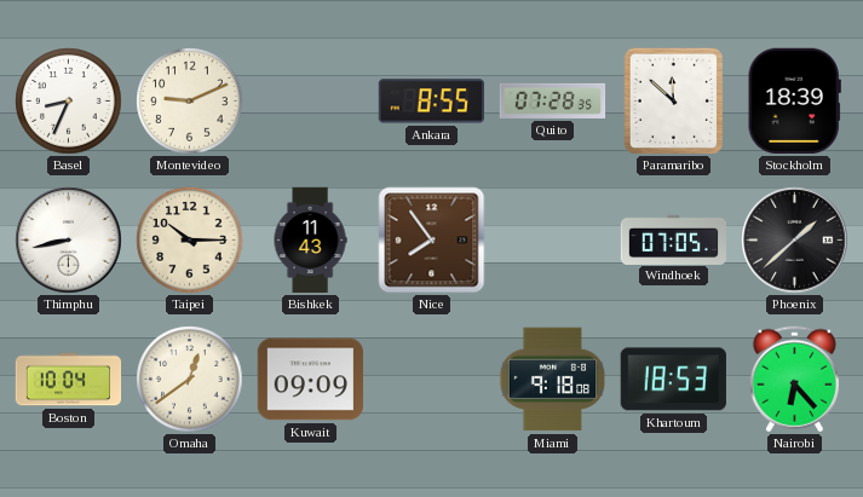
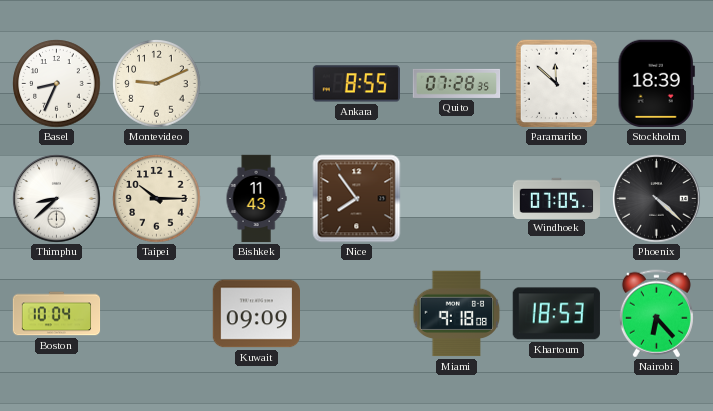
Thimphu: 8:43 -> 8:38 (57, 199)
Phoenix: 1:38 -> 4:22 (657, 199)
Omaha: 12:39 -> none (190, 380)
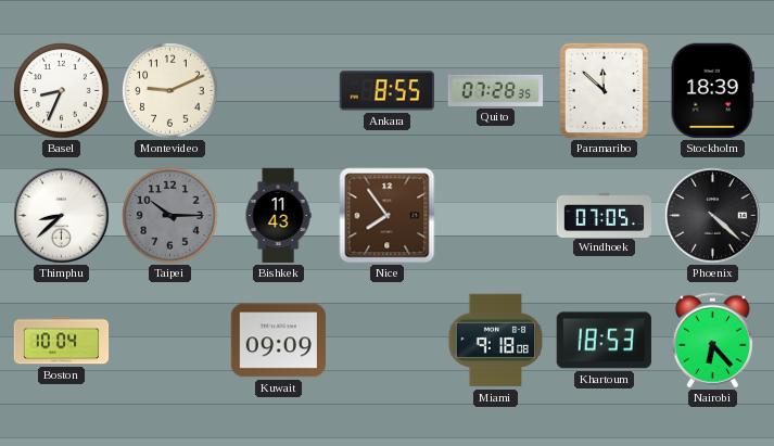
Taipei dial: cream -> grey (170, 216)
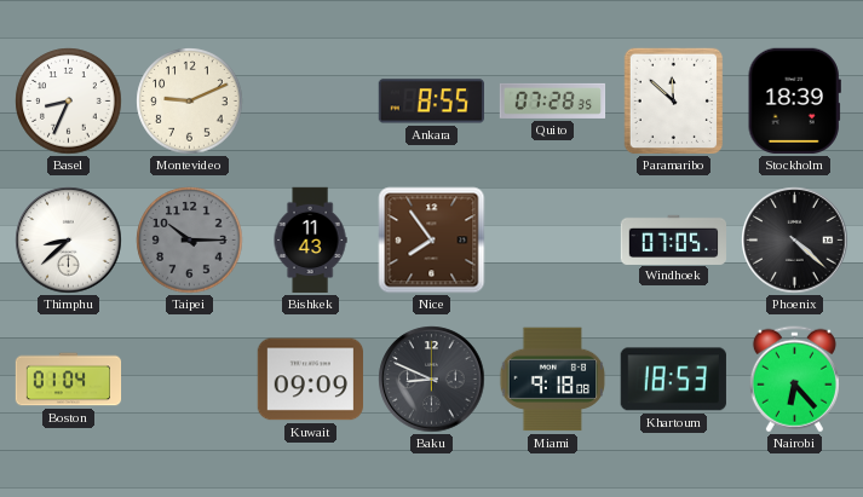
Boston: 10:04 -> 01:04 (69, 380)
Baku: none -> 8:49 (432, 380)
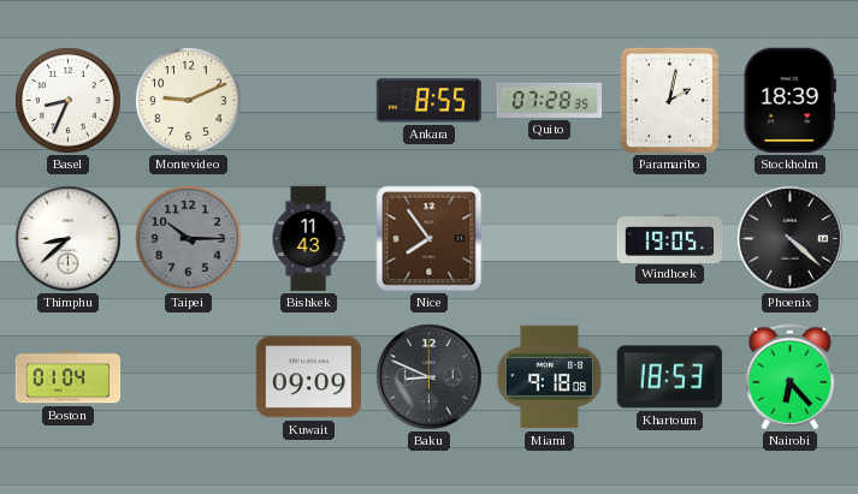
Paramaribo: 11:52 -> 2:02 (670, 101)
Windhoek: 07:05 -> 19:05 (670, 238)
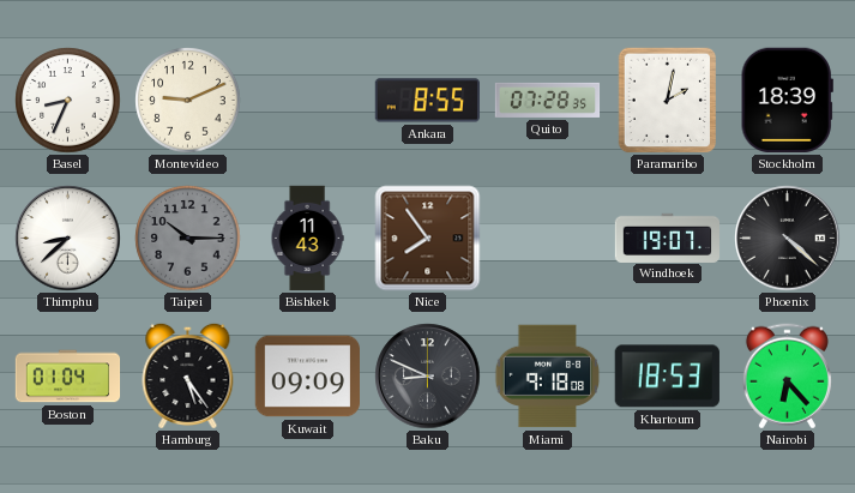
Windhoek: 19:05 -> 19:07 (668, 238)
Hamburg: none -> 5:24 (188, 375)
